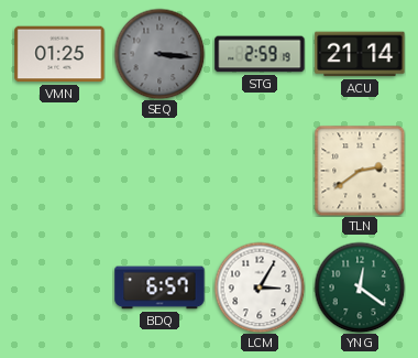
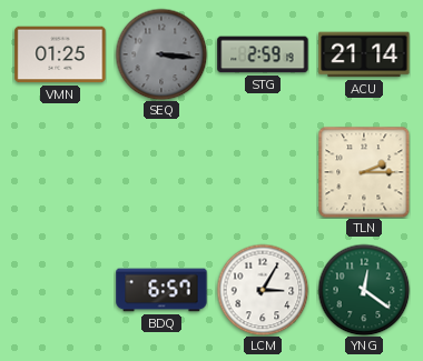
TLN: 2:39 -> 2:15 (364, 172)
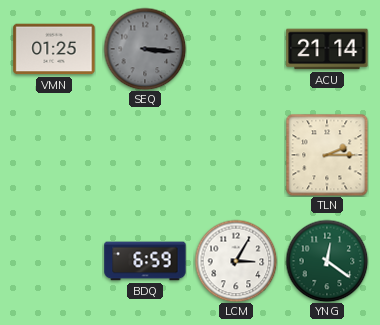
STG: 2:59 -> none (263, 54)
BDQ: 6:57 -> 6:59 (145, 261)
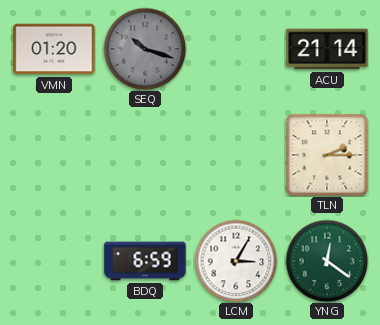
VMN: 01:25 -> 01:20 (54, 49)
SEQ: 3:16 -> 10:18 (145, 49)
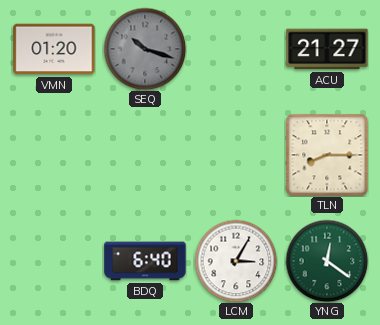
ACU: 21:14 -> 21:27 (327, 49)
TLN: 2:15 -> 8:15 (327, 155)
BDQ: 6:59 -> 6:40 (145, 261)
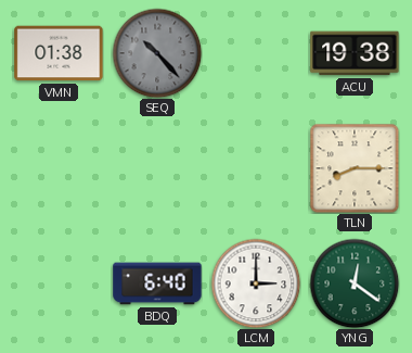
VMN: 01:20 -> 01:38 (59, 53)
SEQ: 10:18 -> 10:23 (157, 53)
ACU: 21:27 -> 19:38 (355, 53)
LCM: 3:05 -> 3:00 (256, 283)
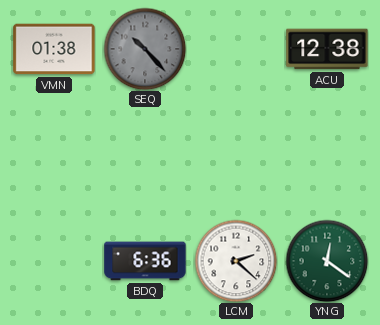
ACU: 19:38 -> 12:38 (327, 49)
TLN: 8:15 -> none (355, 168)
BDQ: 6:40 -> 6:36 (145, 261)
LCM: 3:00 -> 2:22 (236, 261)
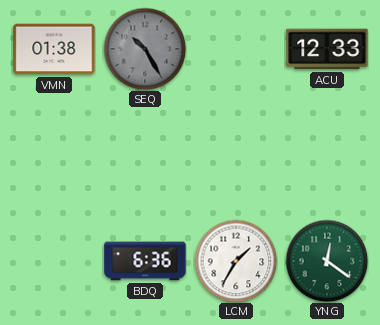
SEQ: 10:23 -> 10:25 (145, 49)
ACU: 12:38 -> 12:33 (327, 49)
LCM: 2:22 -> 1:35 (236, 261)
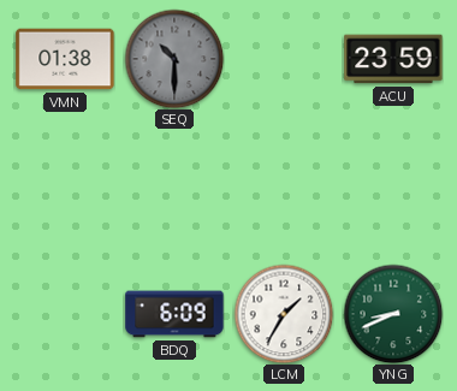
SEQ: 10:25 -> 10:30 (174, 59)
ACU: 12:33 -> 23:59 (393, 59)
BDQ: 6:36 -> 6:09 (174, 314)
YNG: 12:21 -> 8:41 (393, 314)
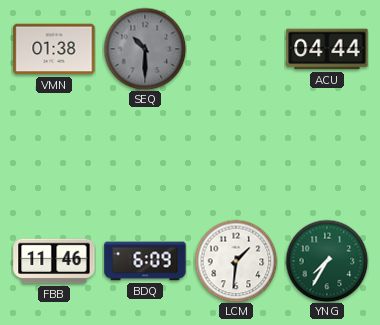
ACU: 23:59 -> 04:44 (327, 49)
FBB: none -> 11:46 (54, 261)
LCM: 1:35 -> 1:31 (236, 261)
YNG: 8:41 -> 7:35 (327, 261)
